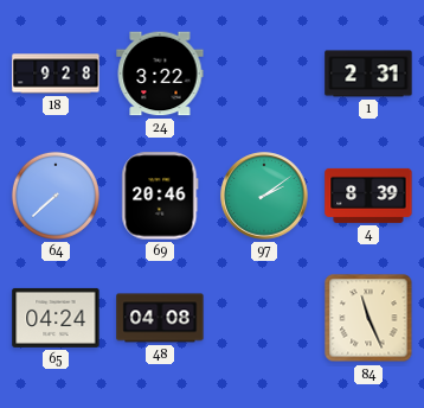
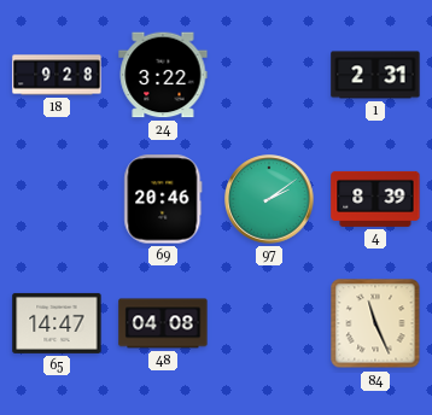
64: 7:38 -> none (56, 196)
65: 04:24 -> 14:47 (57, 323)
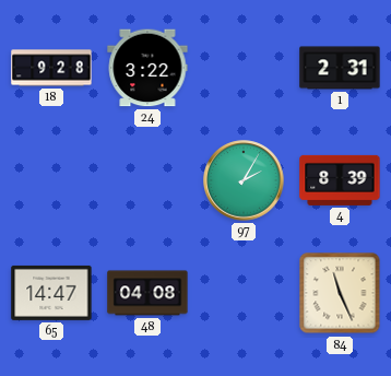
69: 20:46 -> none (163, 199)
97: 2:09 -> 2:05 (244, 180)
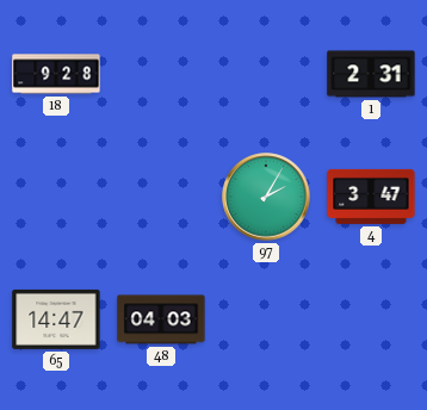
24: 3:22 -> none (147, 68)
4: 8:39 -> 3:47 (371, 197)
48: 04:08 -> 04:03 (161, 319)
84: 11:26 -> none (340, 293)
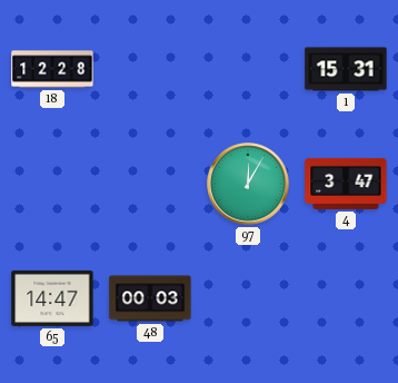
18: 9:28 -> 12:28 (52, 69)
1: 2:31 -> 15:31 (346, 69)
97: 2:05 -> 12:05 (248, 184)
48: 04:03 -> 00:03 (150, 298)
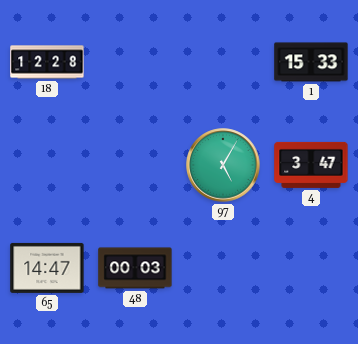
1: 15:31 -> 15:33 (311, 62)
97: 12:05 -> 5:05 (223, 165)
